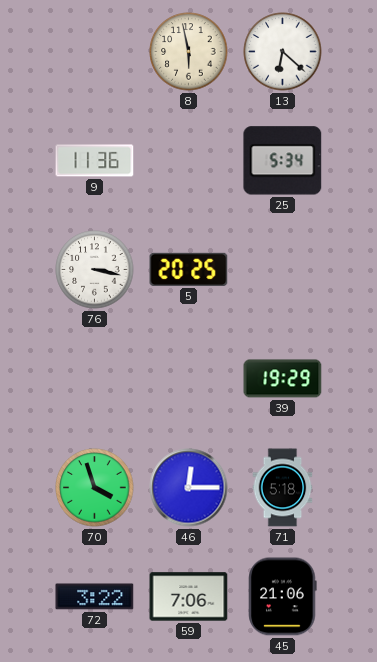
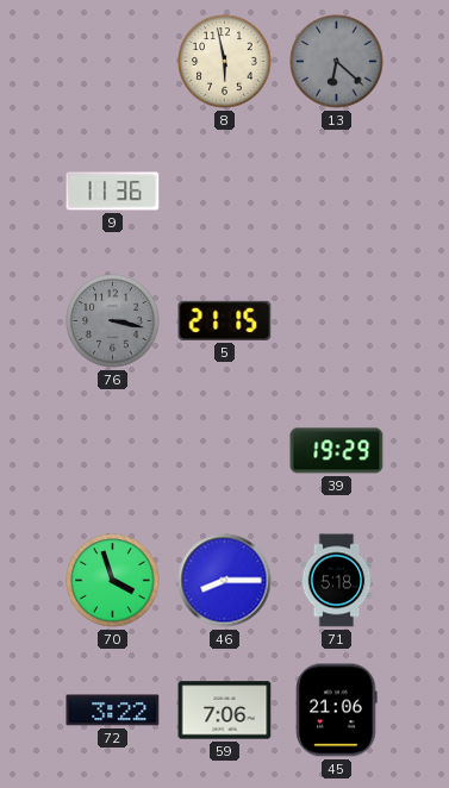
13 dial: white -> grey (337, 62)
25: 5:34 -> none (283, 161)
76 dial: white -> grey (113, 321)
5: 20:25 -> 21:15 (225, 320)
46: 12:15 -> 8:15 (225, 581)
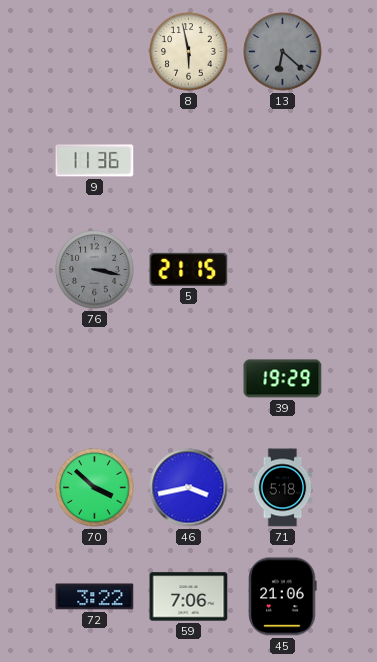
70: 3:57 -> 3:52 (95, 488)
46: 8:15 -> 3:43 (189, 488)
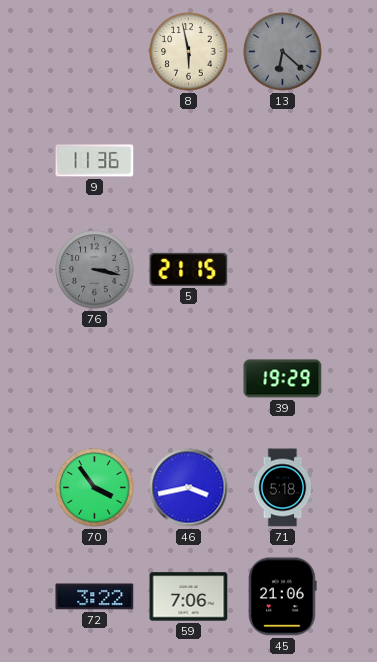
70: 3:52 -> 3:54 (95, 488)
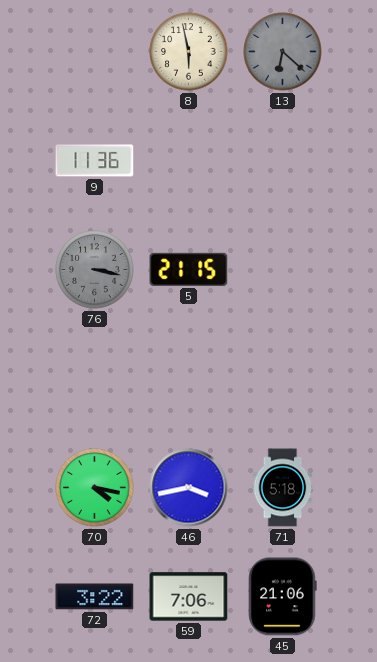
39: 19:29 -> none (283, 379)
70: 3:54 -> 4:17 (95, 488)
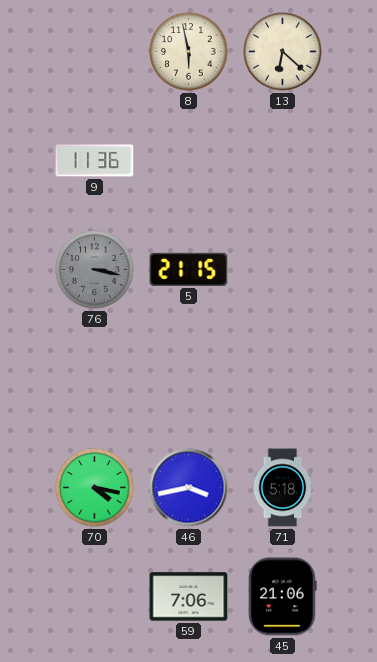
13 dial: grey -> cream (283, 52)
72: 3:22 -> none (95, 597)
